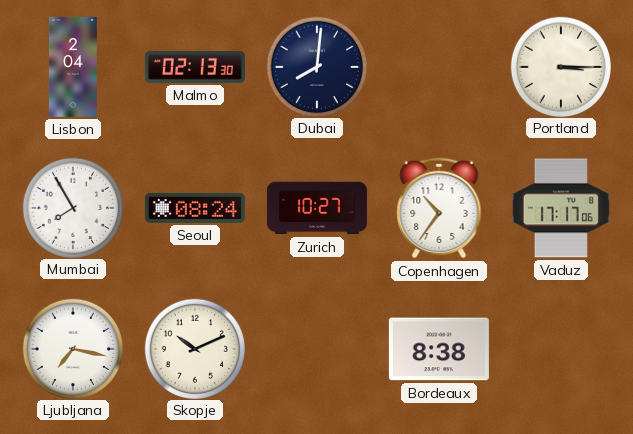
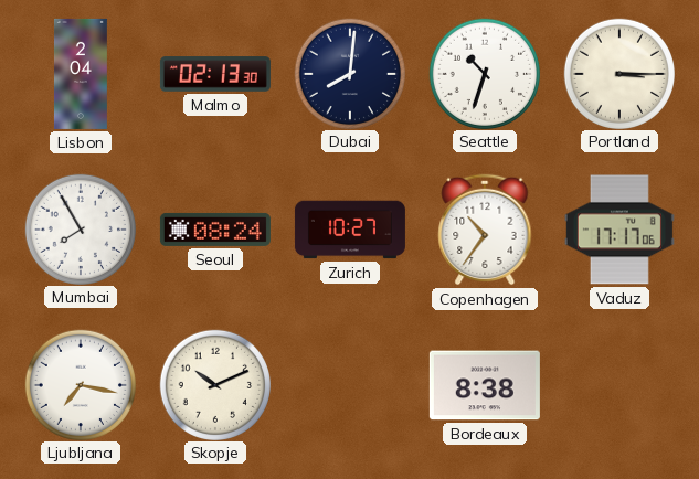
Seattle: none -> 10:33 (484, 73)
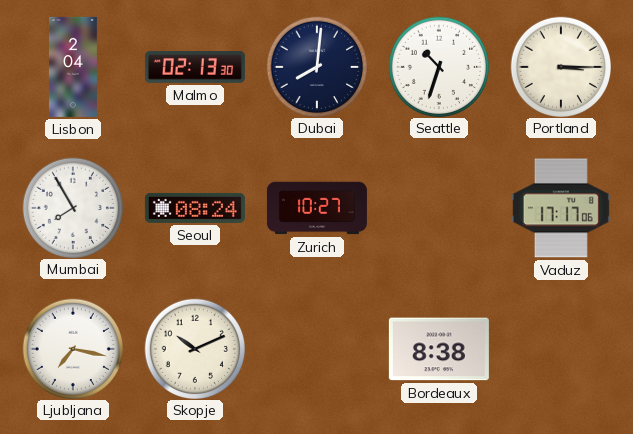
Copenhagen: 10:36 -> none (485, 230)
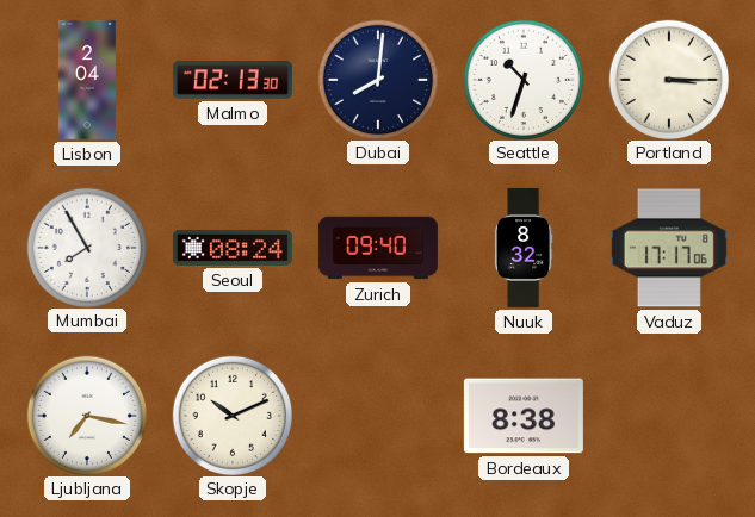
Zurich: 10:27 -> 09:40 (378, 248)
Nuuk: none -> 8:32 (524, 248)
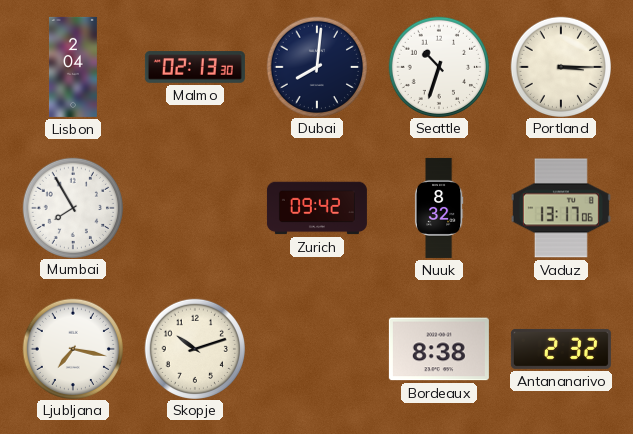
Seoul: 08:24 -> none (233, 248)
Zurich: 09:40 -> 09:42 (317, 208)
Vaduz: 17:17 -> 13:17 (561, 208)
Skopje: 10:11 -> 10:12 (194, 348)
Antananarivo: none -> 2:32 (561, 349)
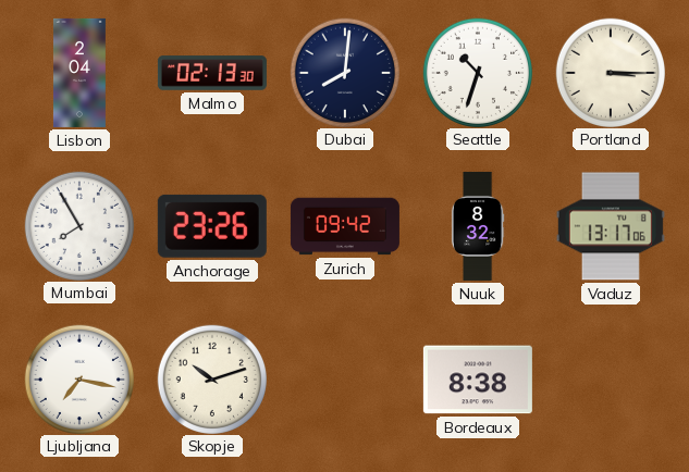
Anchorage: none -> 23:26 (212, 226)
Antananarivo: 2:32 -> none (561, 349)
